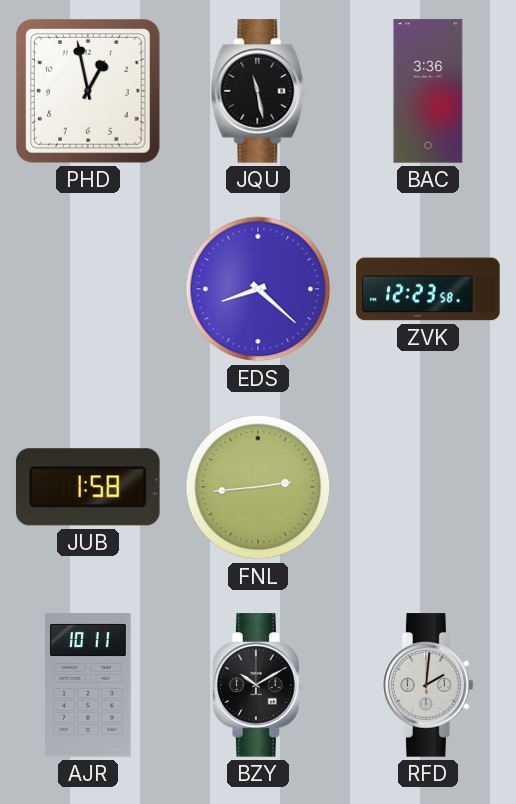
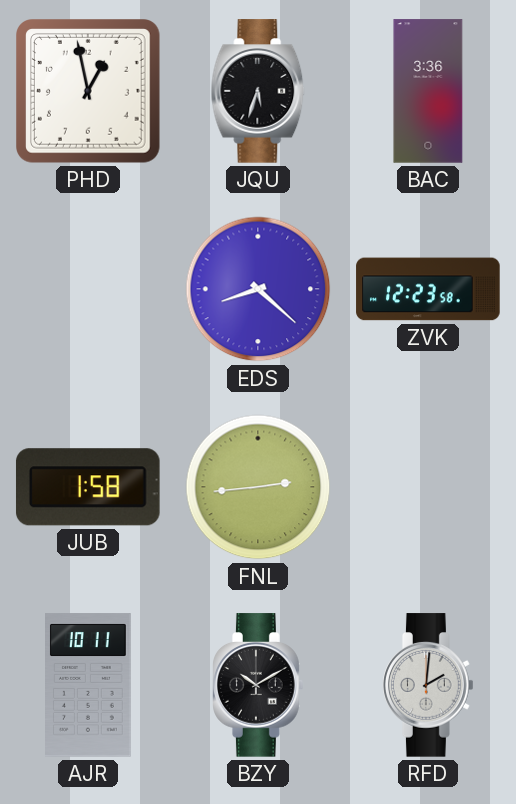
JQU: 11:28 -> 5:33 (258, 91)
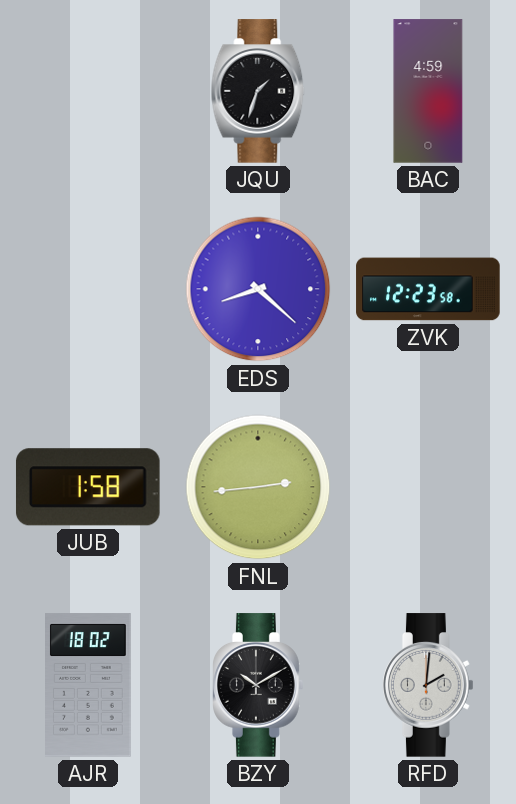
PHD: 12:58 -> none (89, 92)
JQU: 5:33 -> 1:33 (258, 91)
BAC: 3:36 -> 4:59 (428, 91)
AJR: 10:11 -> 18:02 (89, 685)
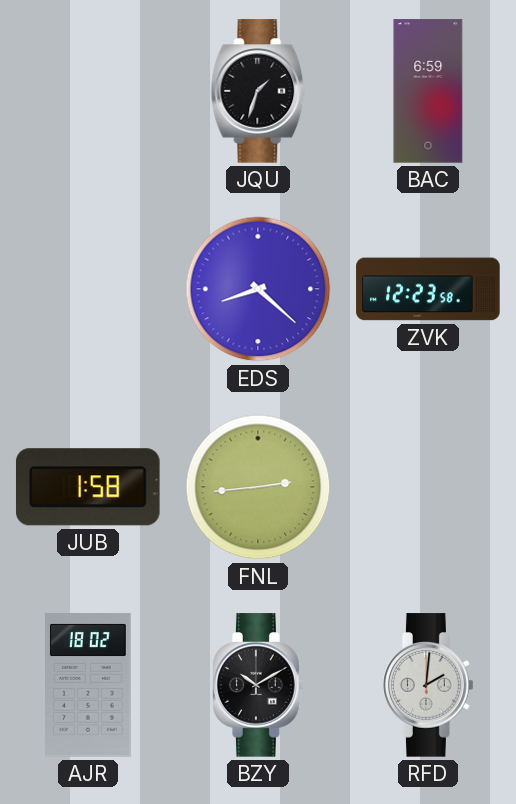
BAC: 4:59 -> 6:59 (428, 91)
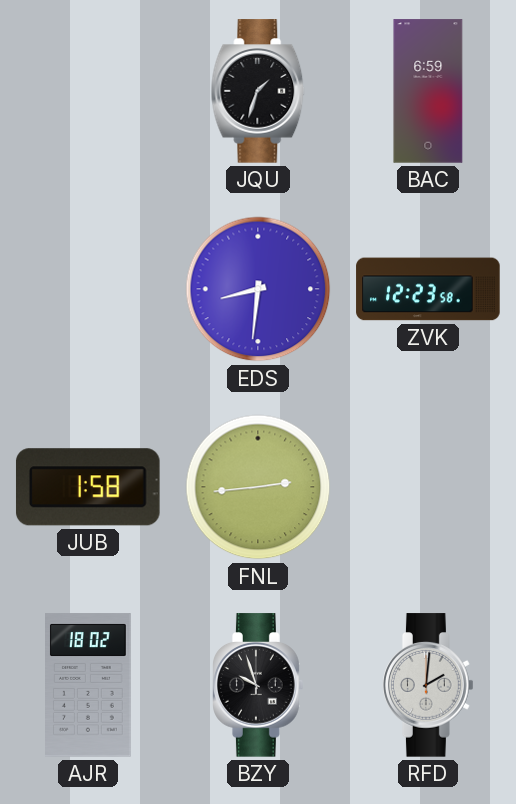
EDS: 8:22 -> 8:31 (258, 289)
BZY: 10:10 -> 9:57 (259, 685)
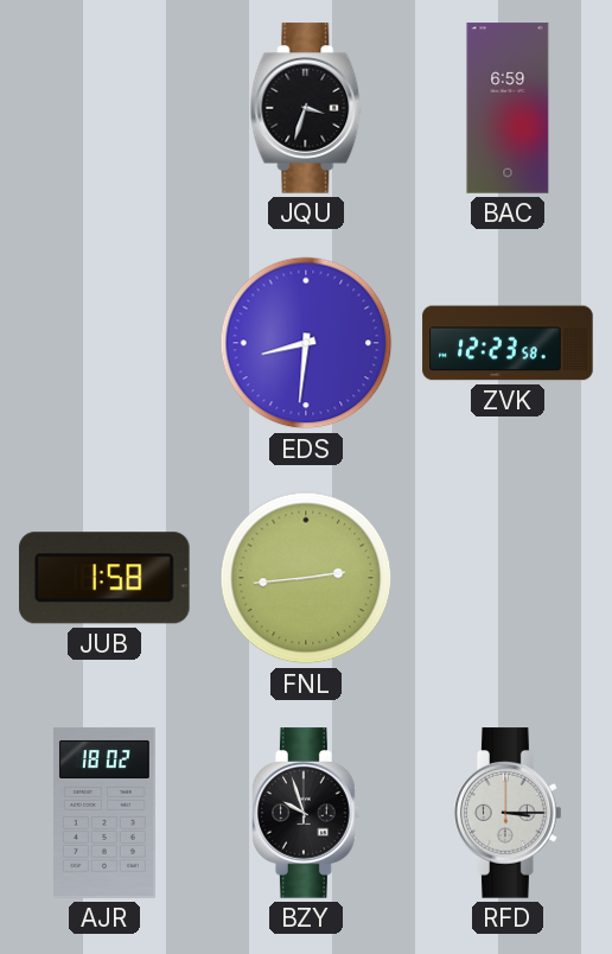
JQU: 1:33 -> 3:33 (306, 108)
RFD: 2:01 -> 3:15 (509, 813)
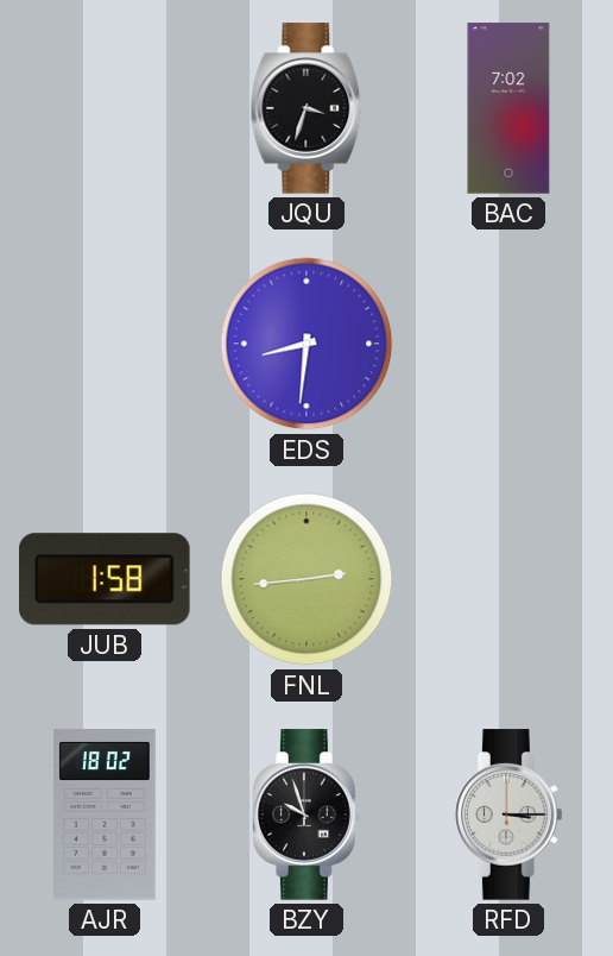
BAC: 6:59 -> 7:02 (508, 108)
ZVK: 12:23 -> none (508, 343)
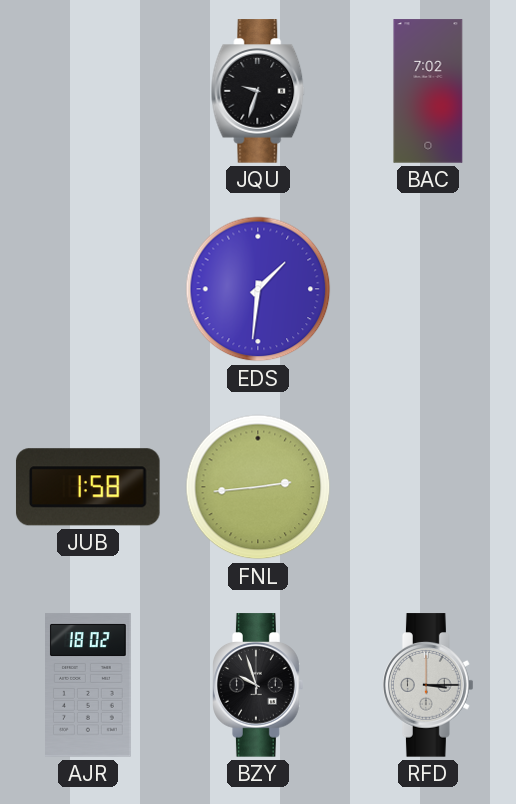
JQU: 3:33 -> 9:33 (258, 91)
EDS: 8:31 -> 1:31 (258, 289)
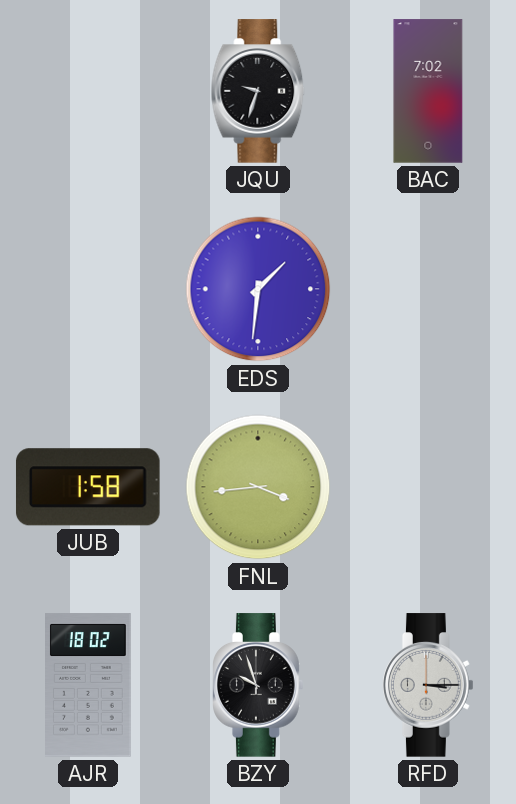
FNL: 2:44 -> 3:44 (258, 487)
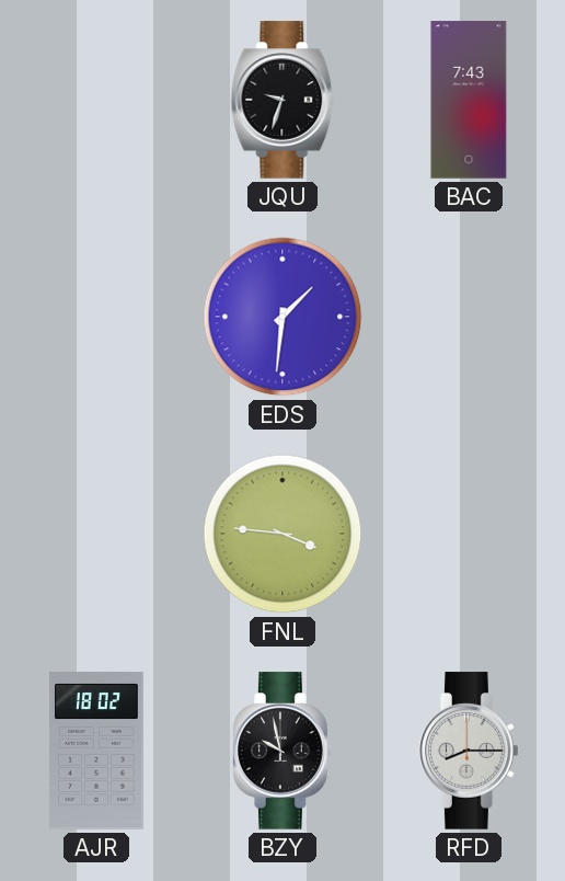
BAC: 7:02 -> 7:43 (469, 100)
JUB: 1:58 -> none (88, 487)
FNL: 3:44 -> 3:46 (282, 534)
BZY: 9:57 -> 9:58 (284, 751)
RFD: 3:15 -> 8:15 (470, 751)
